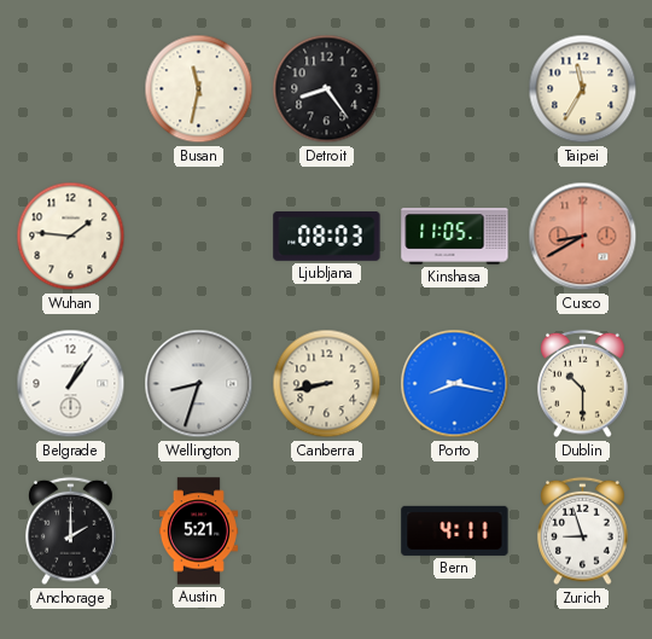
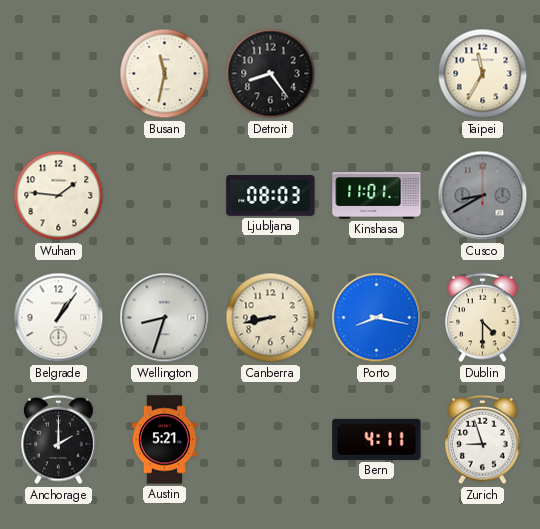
Kinshasa: 11:05 -> 11:01 (377, 196)
Cusco dial: salmon -> grey (483, 196)
Dublin: 10:30 -> 4:30 (483, 318)
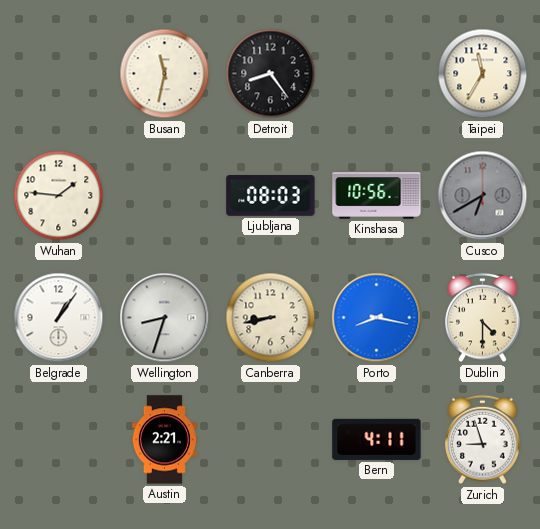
Kinshasa: 11:01 -> 10:56 (377, 196)
Cusco: 8:40 -> 6:40 (483, 196)
Anchorage: 2:00 -> none (59, 440)
Austin: 5:21 -> 2:21 (164, 440)
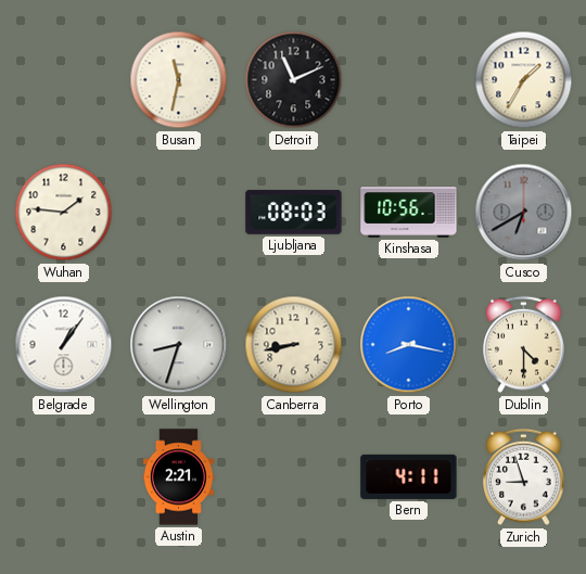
Detroit: 8:24 -> 11:11 (294, 80)
Taipei: 11:35 -> 1:35 (524, 80)
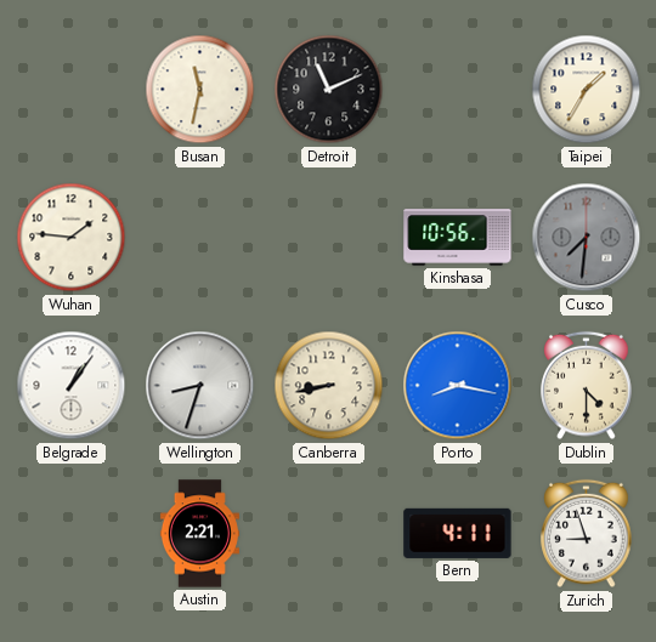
Ljubljana: 08:03 -> none (294, 213)
Cusco: 6:40 -> 7:31 (587, 238)
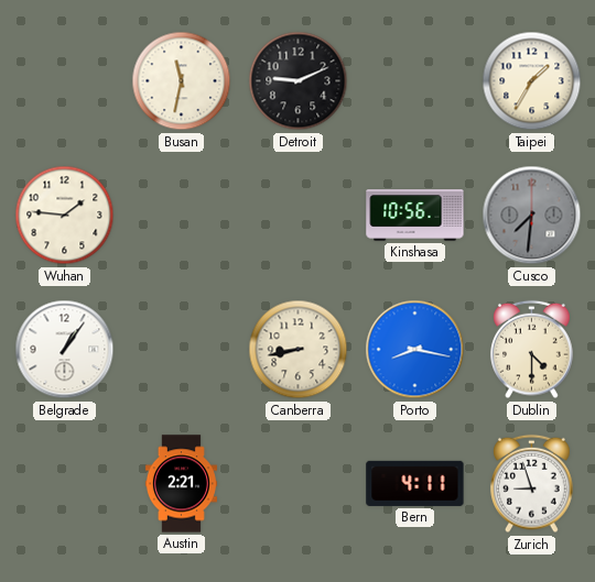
Detroit: 11:11 -> 9:11 (299, 81)
Wellington: 8:33 -> none (200, 386)
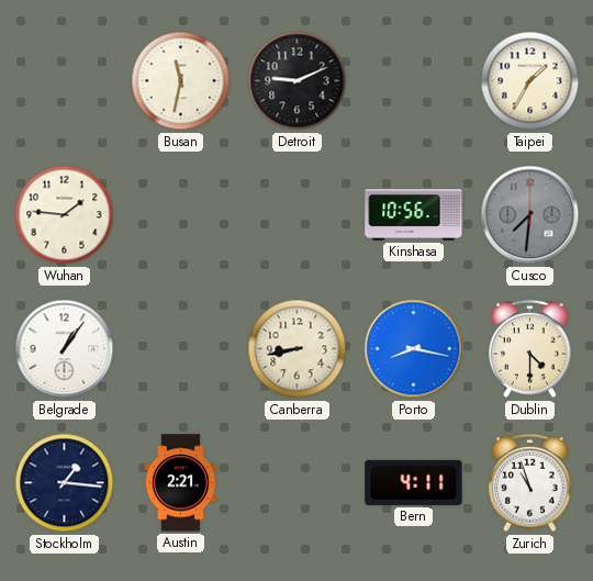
Stockholm: none -> 1:16 (65, 483)
Zurich: 8:57 -> 10:57 (530, 483)
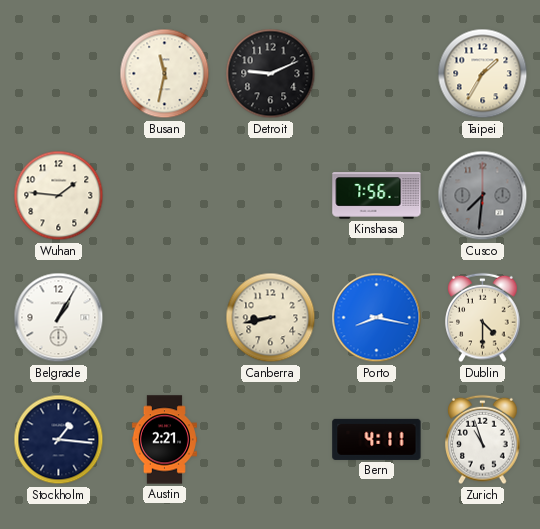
Kinshasa: 10:56 -> 7:56 (377, 196)
Belgrade: 1:06 -> 1:05 (59, 318)
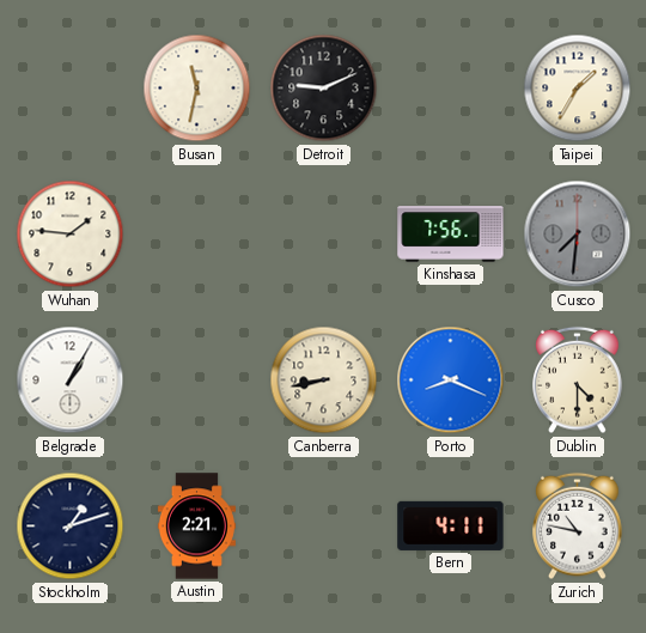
Porto: 8:17 -> 8:19 (451, 381)
Stockholm: 1:16 -> 1:12 (71, 527)
Zurich: 10:57 -> 10:47 (578, 527)
